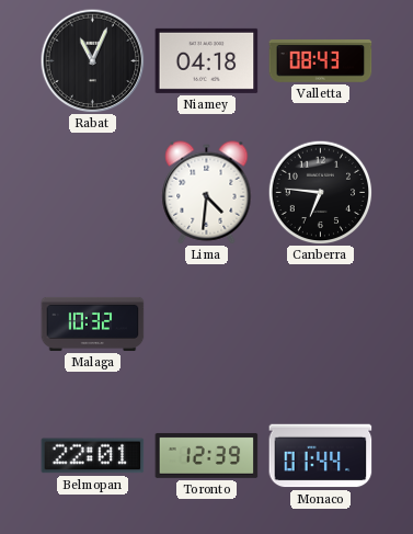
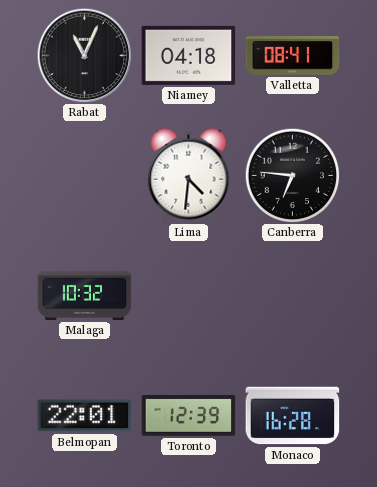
Valletta: 08:43 -> 08:41 (293, 56)
Monaco: 01:44 -> 16:28 (293, 416)
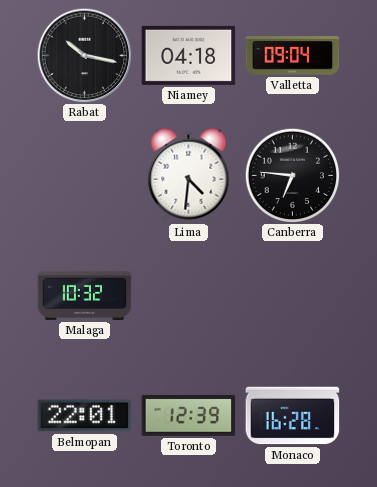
Rabat: 11:04 -> 10:17 (84, 55)
Valletta: 08:41 -> 09:04 (293, 56)
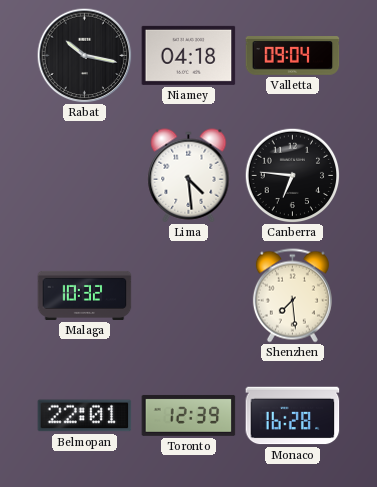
Lima: 4:31 -> 4:29 (189, 176)
Shenzhen: none -> 7:29 (292, 296)
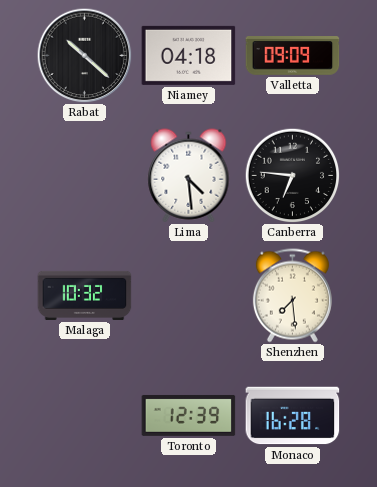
Rabat: 10:17 -> 10:22 (84, 55)
Valletta: 09:04 -> 09:09 (293, 56)
Belmopan: 22:01 -> none (85, 416)
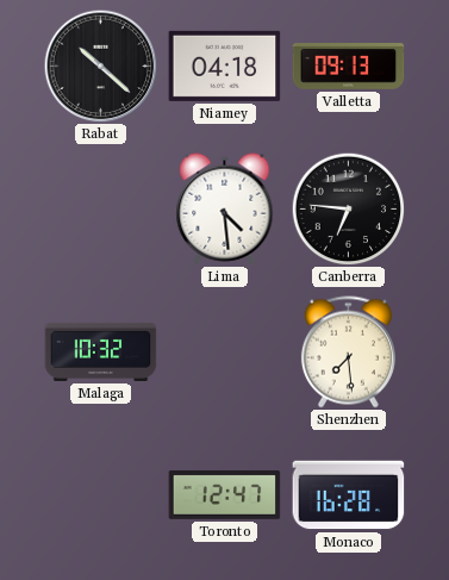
Valletta: 09:09 -> 09:13 (349, 67)
Toronto: 12:39 -> 12:47 (225, 494)
